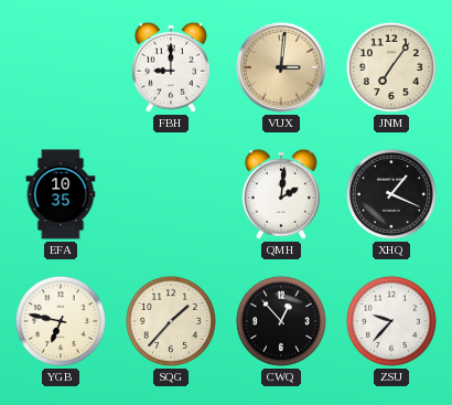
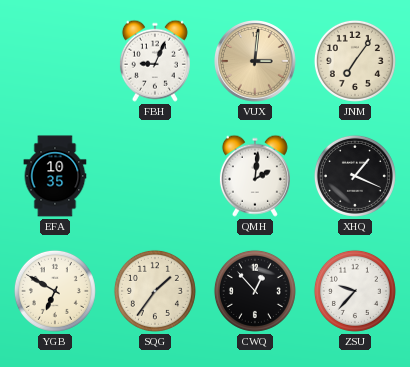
FBH: 9:00 -> 9:04 (155, 61)
YGB: 6:47 -> 6:50 (55, 291)
SQG: 1:37 -> 1:36 (155, 291)
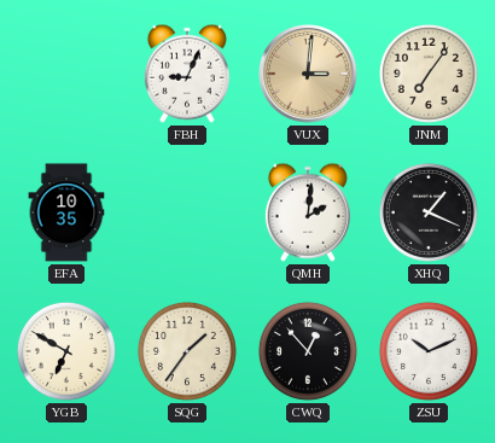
ZSU: 9:37 -> 10:11 (429, 351)
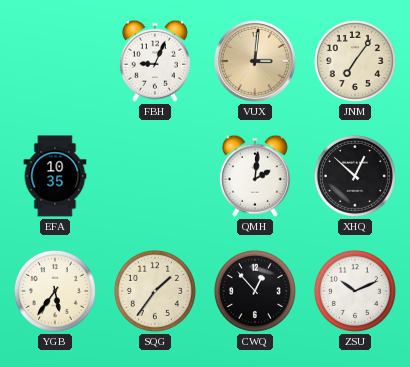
XHQ: 1:19 -> 12:52 (355, 176)
YGB: 6:50 -> 5:36 (55, 291)
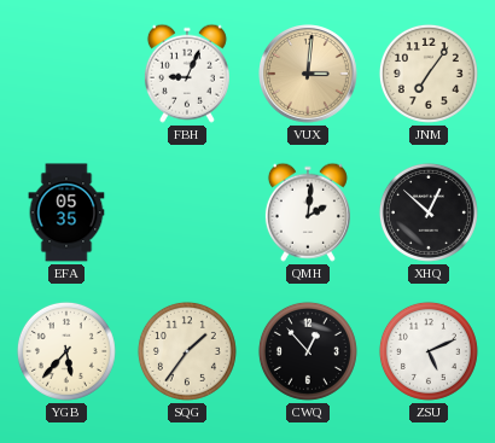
EFA: 10:35 -> 05:35 (66, 212)
YGB: 5:36 -> 5:37 (66, 351)
ZSU: 10:11 -> 5:11 (429, 351)
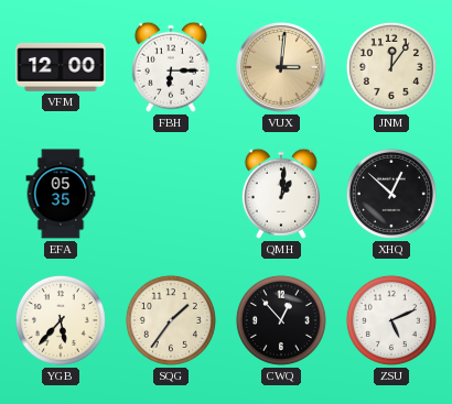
VFM: none -> 12:00 (61, 67)
FBH: 9:04 -> 6:15 (171, 67)
JNM: 7:06 -> 12:06 (391, 67)
QMH: 2:01 -> 1:01 (281, 194)
